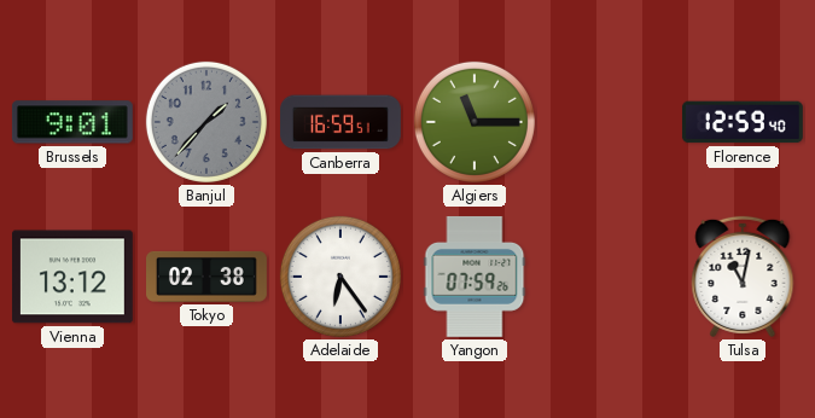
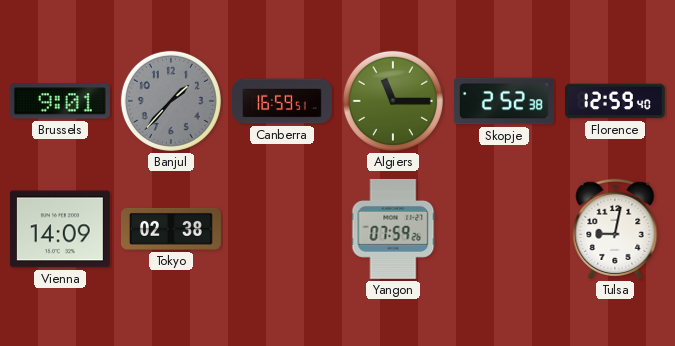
Skopje: none -> 2:52 (504, 101)
Vienna: 13:12 -> 14:09 (60, 229)
Adelaide: 6:24 -> none (340, 277)
Tulsa: 11:02 -> 9:02 (615, 229)
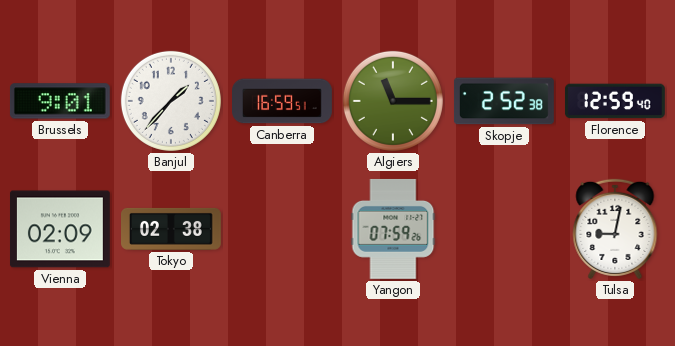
Banjul dial: grey -> white (171, 101)
Vienna: 14:09 -> 02:09 (60, 229)
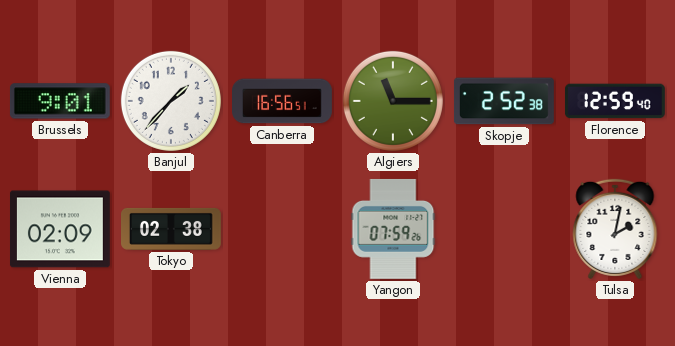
Canberra: 16:59 -> 16:56 (283, 101)
Tulsa: 9:02 -> 2:02 (615, 229)
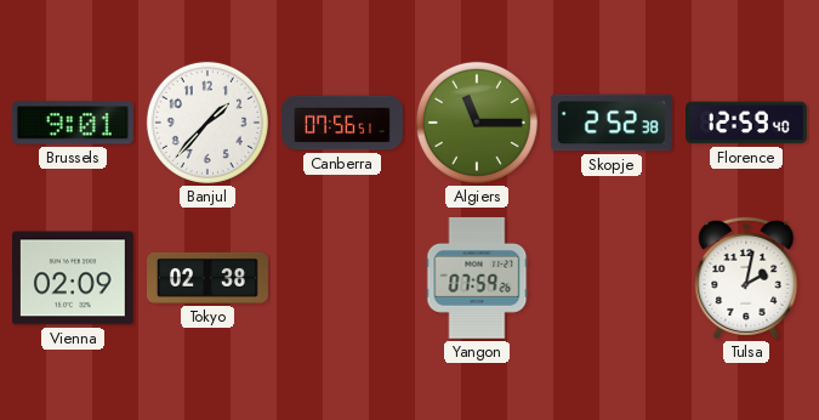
Canberra: 16:56 -> 07:56 (343, 123)
